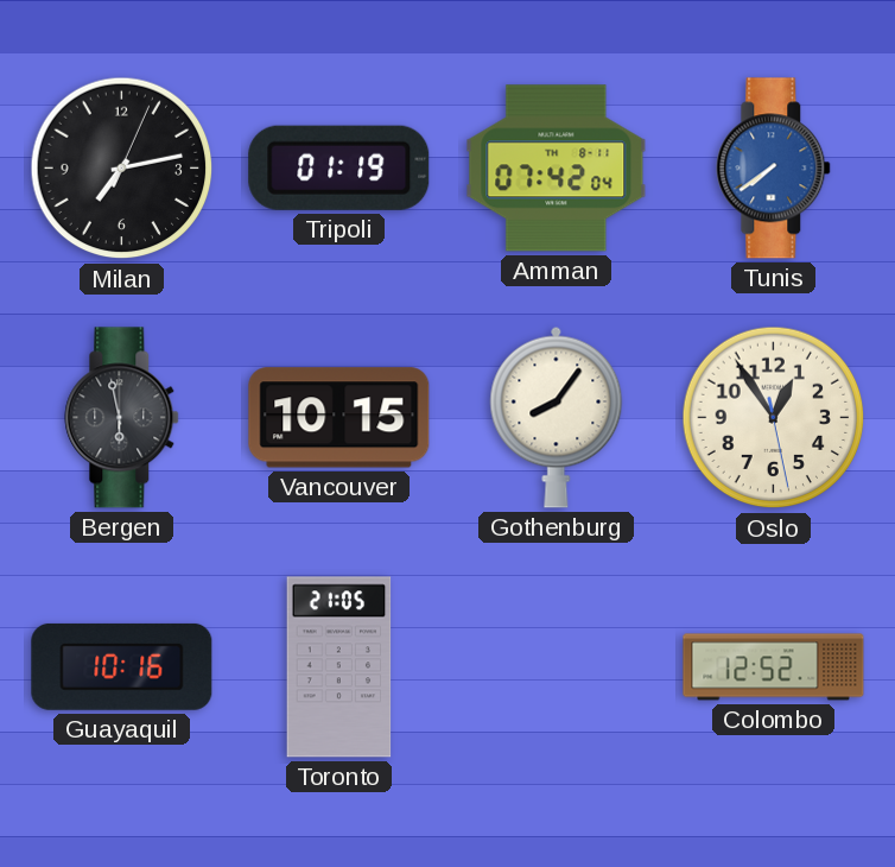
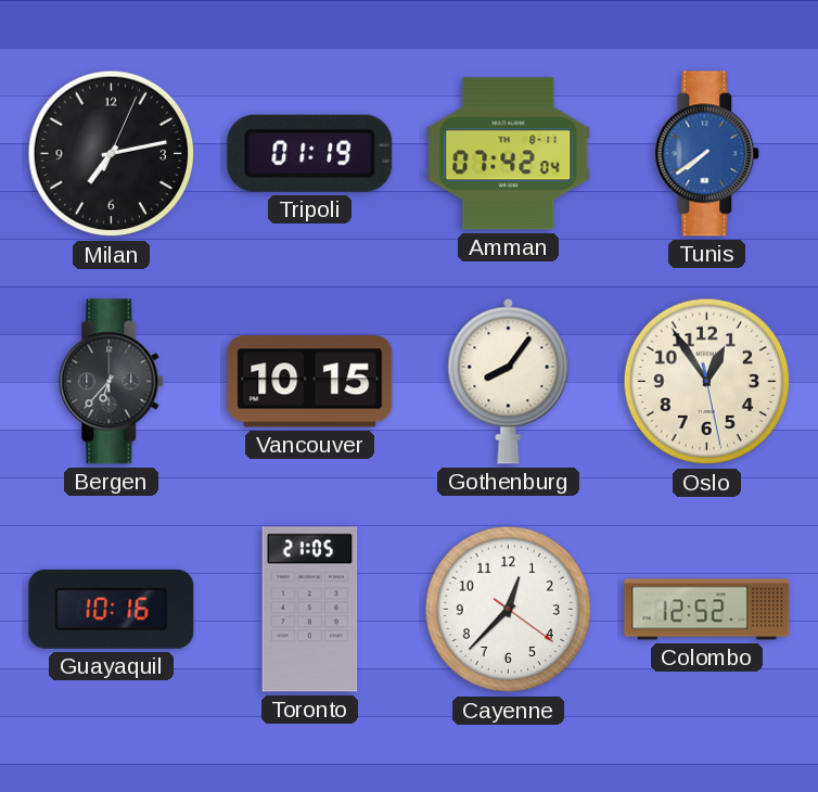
Bergen: 5:58 -> 6:37 (112, 382)
Cayenne: none -> 12:37 (509, 610)
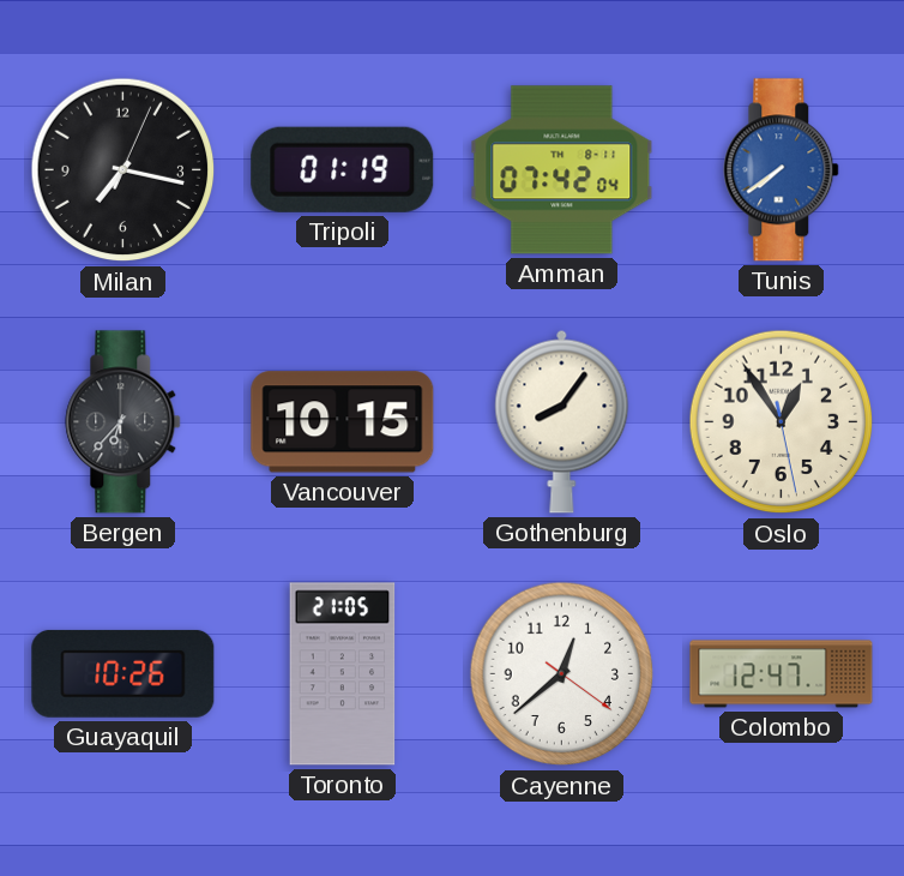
Milan: 7:13 -> 7:17 (123, 170)
Guayaquil: 10:16 -> 10:26 (123, 673)
Cayenne: 12:37 -> 12:38 (562, 674)
Colombo: 12:52 -> 12:47 (782, 674)
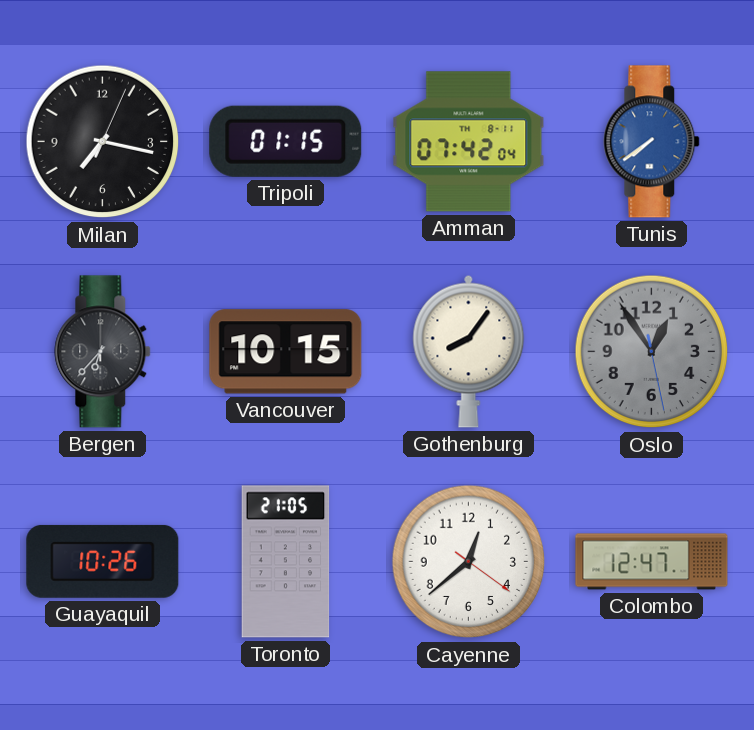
Tripoli: 01:19 -> 01:15 (286, 141)
Oslo dial: cream -> grey (652, 352)
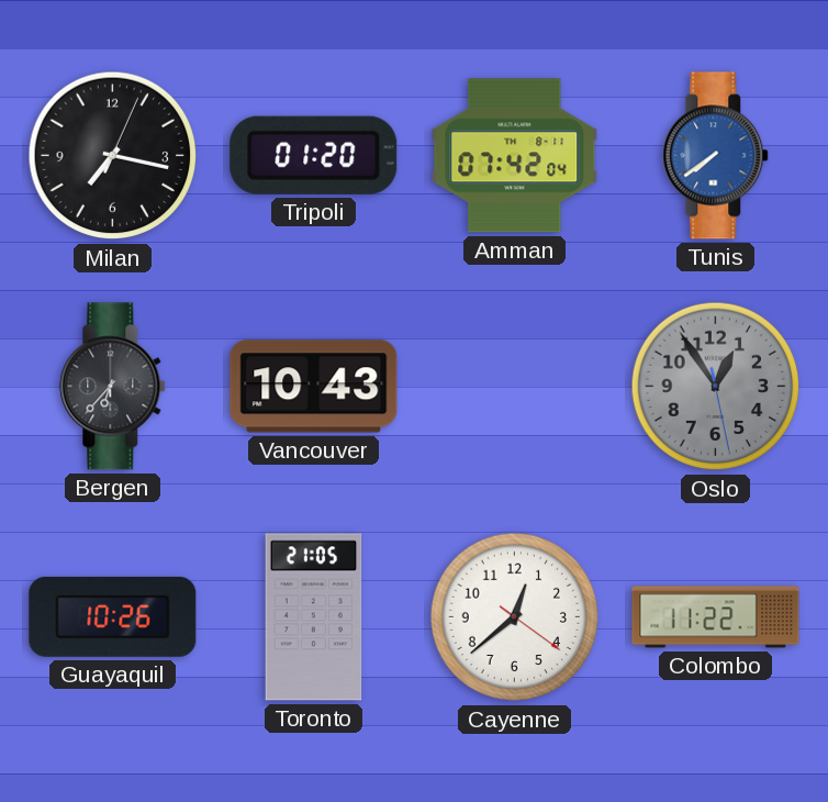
Tripoli: 01:15 -> 01:20 (314, 155)
Vancouver: 10:15 -> 10:43 (314, 387)
Gothenburg: 8:06 -> none (469, 351)
Colombo: 12:47 -> 11:22 (716, 617)
